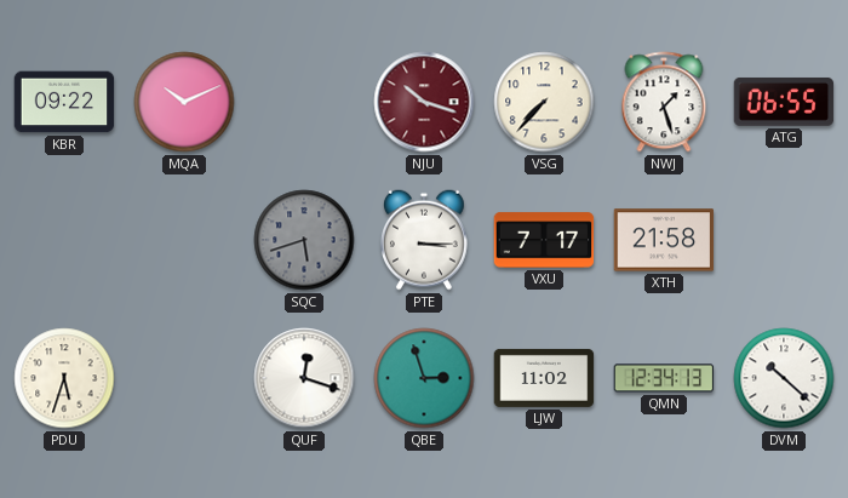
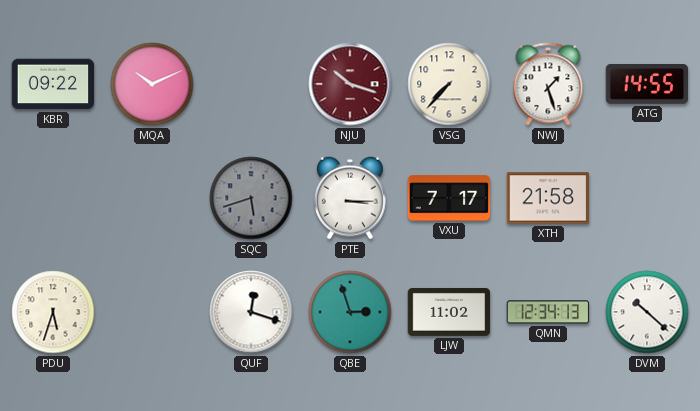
ATG: 06:55 -> 14:55 (647, 84)
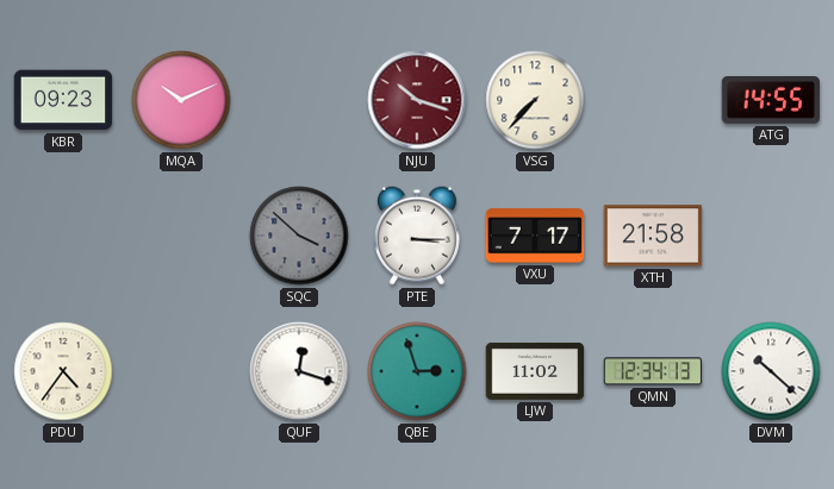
KBR: 09:22 -> 09:23 (63, 100)
NWJ: 1:27 -> none (548, 84)
SQC: 5:42 -> 3:52 (299, 236)
PDU: 5:33 -> 4:36 (63, 371)
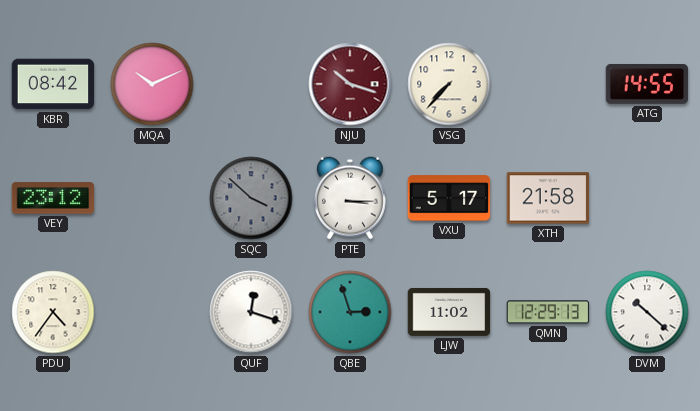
KBR: 09:23 -> 08:42 (53, 84)
VEY: none -> 23:12 (53, 198)
VXU: 7:17 -> 5:17 (449, 198)
QMN: 12:34 -> 12:29 (548, 312)
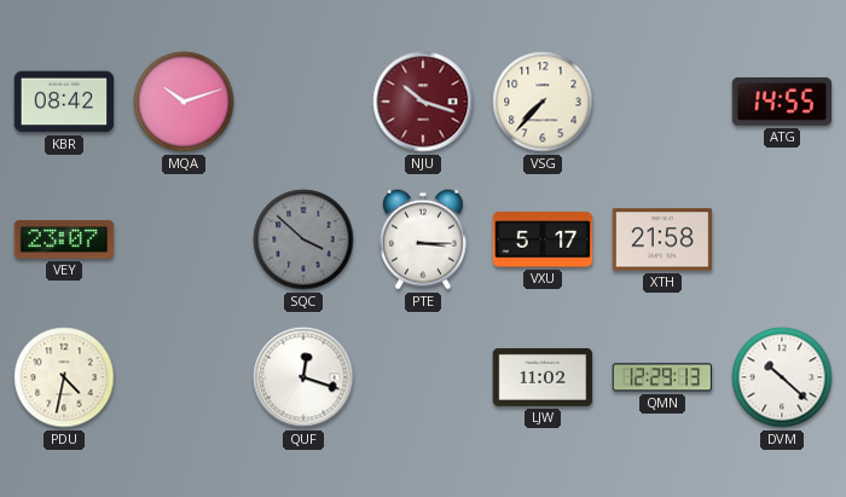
MQA: 10:11 -> 10:12 (184, 102)
VEY: 23:12 -> 23:07 (64, 239)
PDU: 4:36 -> 4:32 (64, 377)
QBE: 2:57 -> none (350, 312)
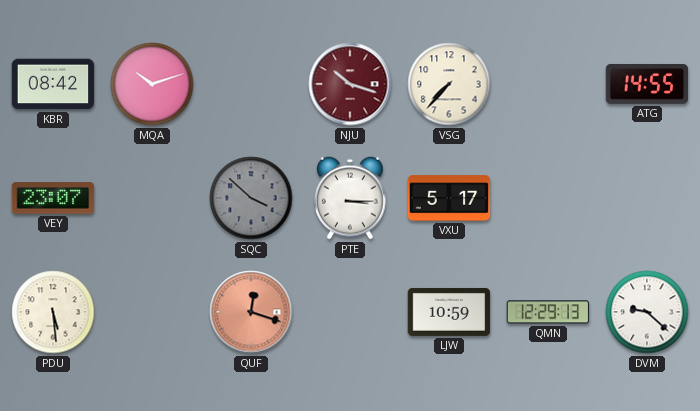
XTH: 21:58 -> none (662, 239)
PDU: 4:32 -> 5:29 (53, 312)
QUF dial: white -> salmon (251, 312)
LJW: 11:02 -> 10:59 (449, 312)
DVM: 10:22 -> 9:22 (647, 312)
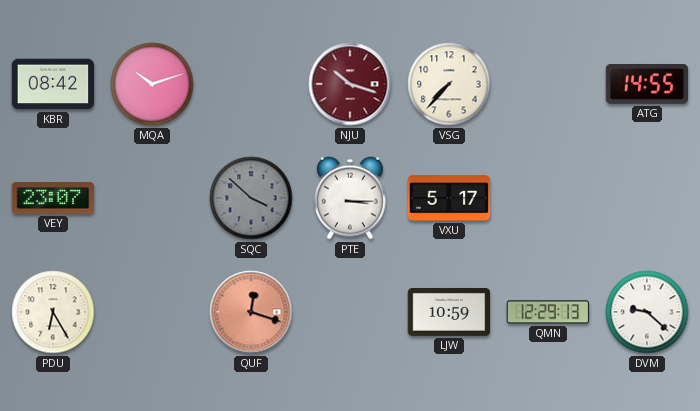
PDU: 5:29 -> 6:25 (53, 312)
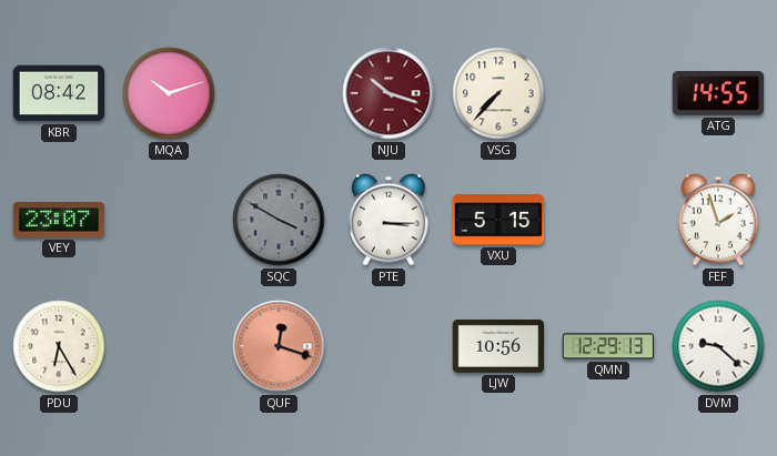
SQC: 3:52 -> 3:50 (279, 220)
VXU: 5:17 -> 5:15 (498, 220)
FEF: none -> 1:57 (718, 220)
LJW: 10:59 -> 10:56 (498, 346)
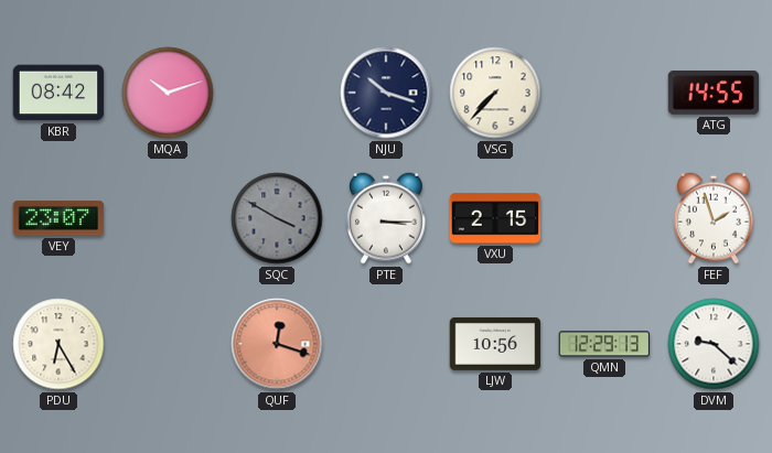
NJU dial: burgundy -> navy (386, 93)
VXU: 5:15 -> 2:15 (495, 218)
